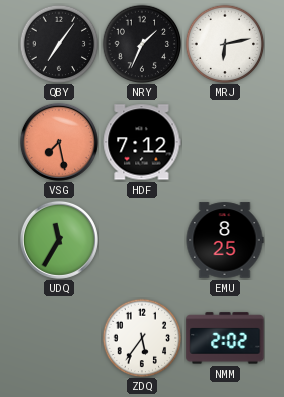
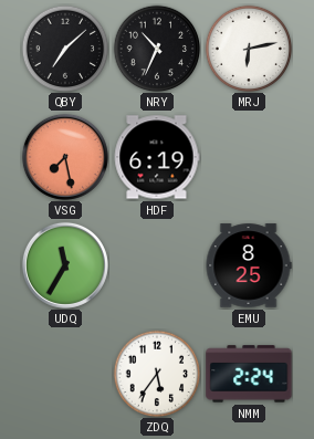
QBY: 7:06 -> 7:08 (65, 49)
NRY: 1:34 -> 10:34 (157, 49)
HDF: 7:12 -> 6:19 (157, 157)
NMM: 2:02 -> 2:24 (249, 374)
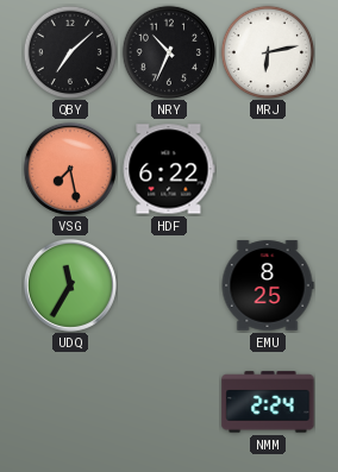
HDF: 6:19 -> 6:22 (169, 169)
ZDQ: 5:36 -> none (157, 374)
